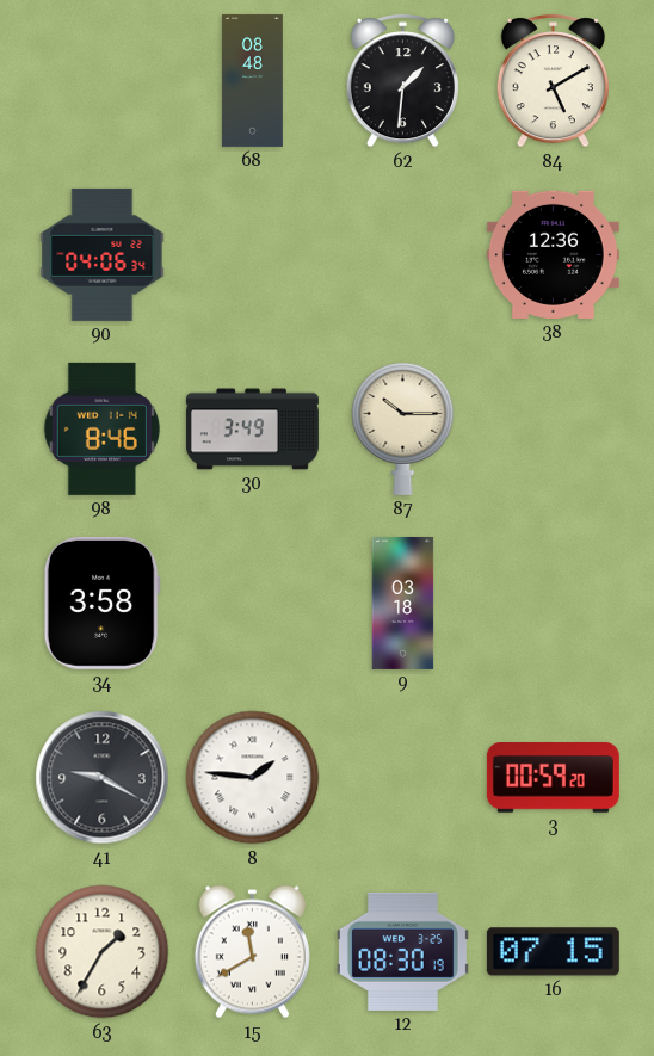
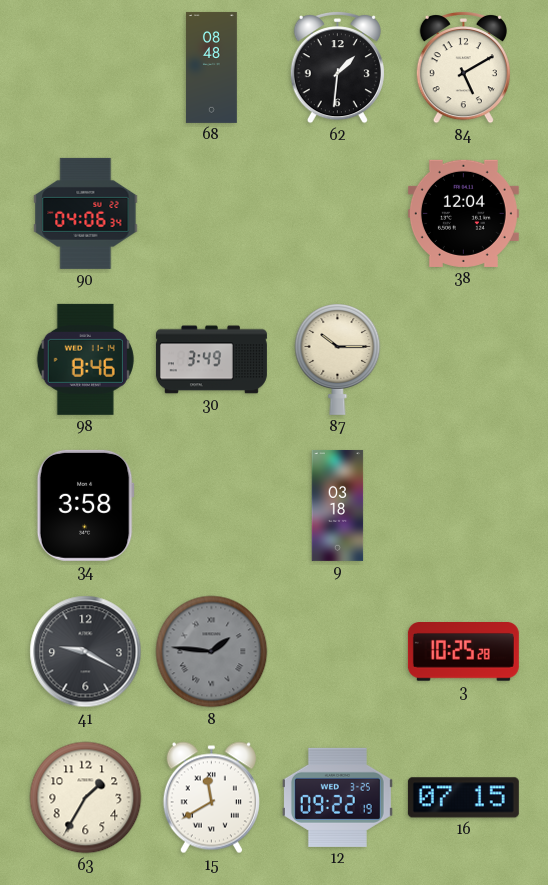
38: 12:36 -> 12:04 (463, 213)
8 dial: white -> grey (212, 652)
3: 00:59 -> 10:25 (463, 652)
12: 08:30 -> 09:22 (337, 797)
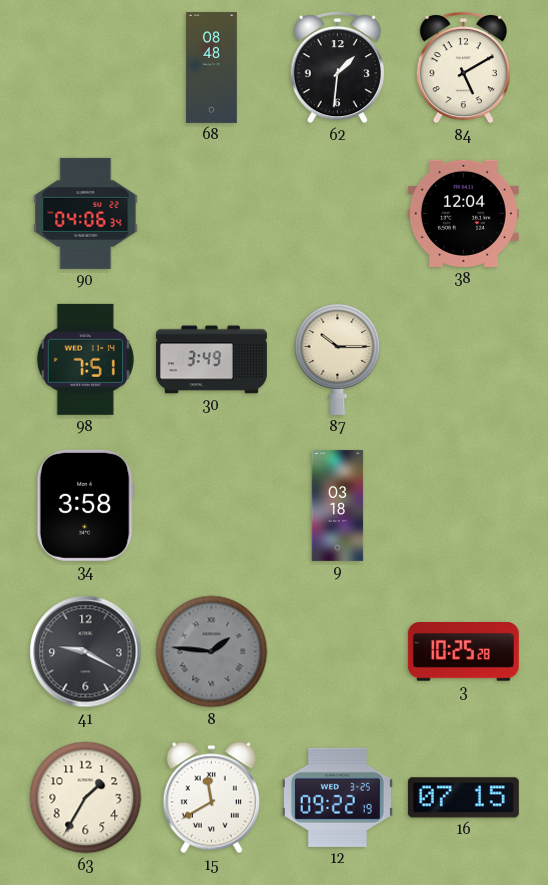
98: 8:46 -> 7:51 (85, 359)
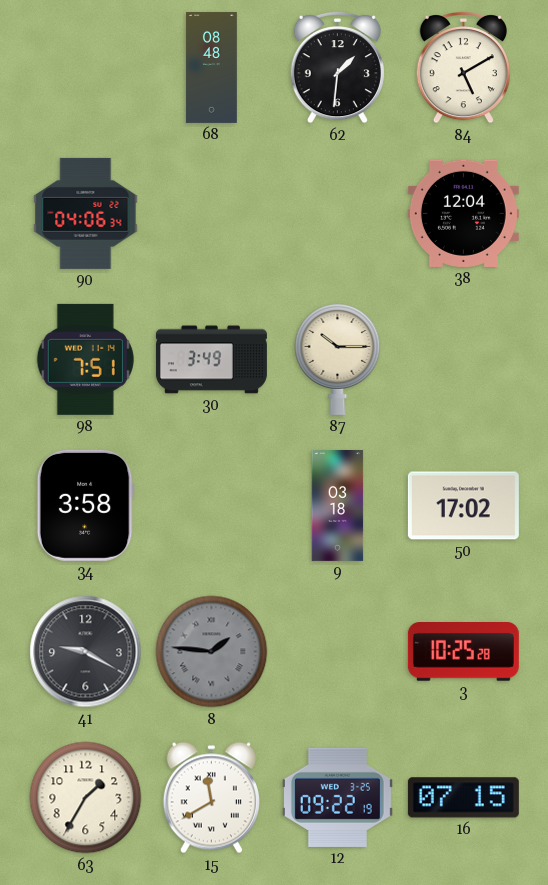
50: none -> 17:02 (463, 506)
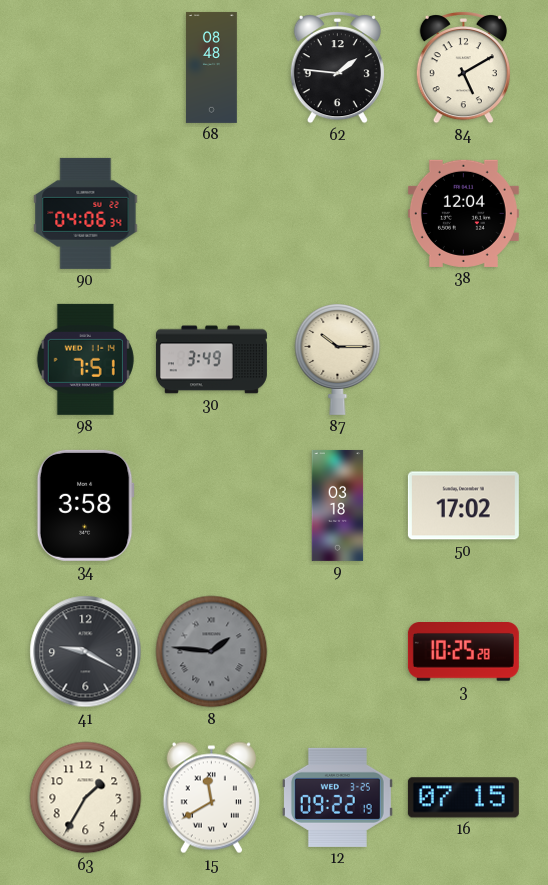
62: 1:31 -> 1:46 (337, 68)
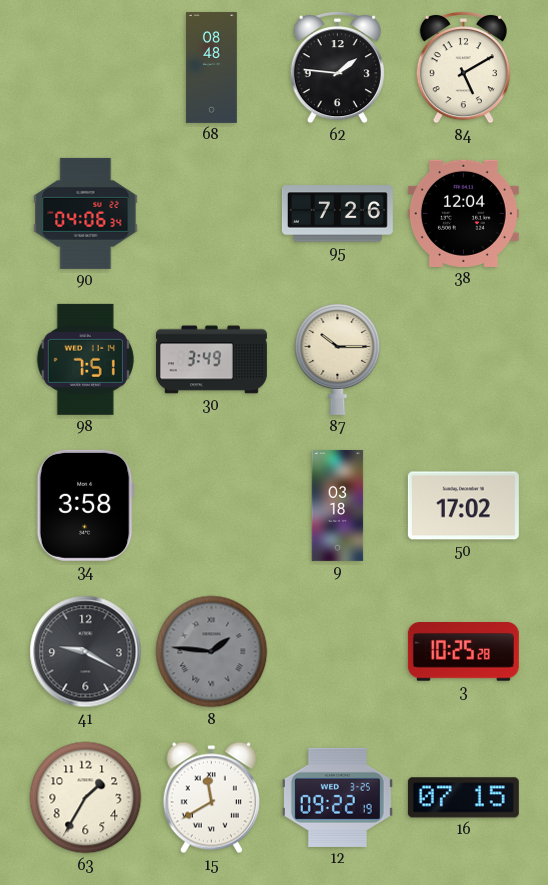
95: none -> 7:26 (337, 214)
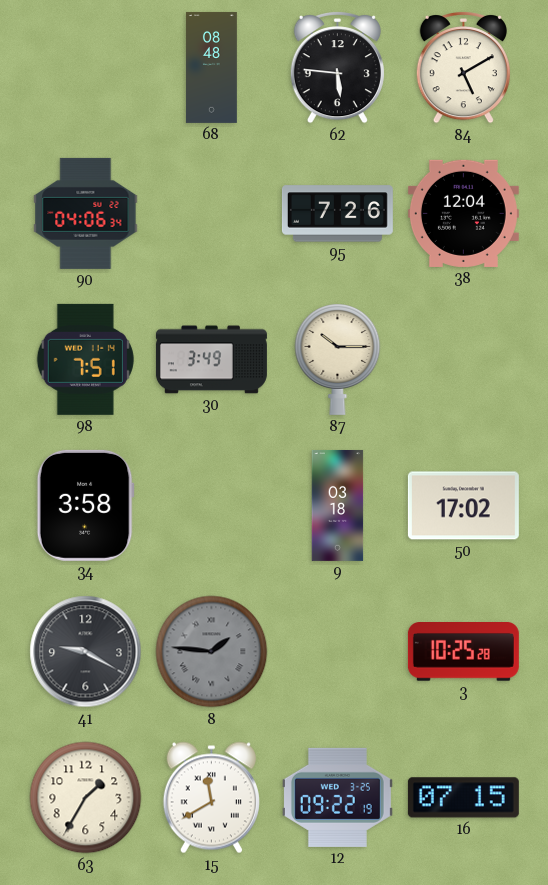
62: 1:46 -> 5:46 (337, 68)
